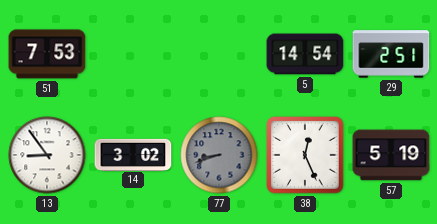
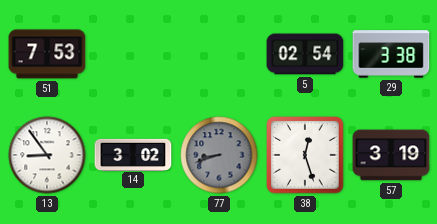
5: 14:54 -> 02:54 (305, 54)
29: 2:51 -> 3:38 (391, 54)
38: 12:26 -> 12:27 (305, 155)
57: 5:19 -> 3:19 (391, 155)
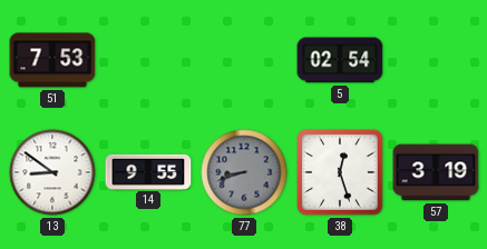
29: 3:38 -> none (391, 54)
13: 8:54 -> 8:51 (52, 172)
14: 3:02 -> 9:55 (148, 171)
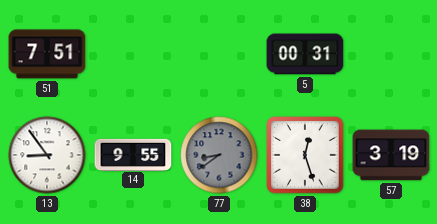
51: 7:53 -> 7:51 (47, 54)
5: 02:54 -> 00:31 (305, 54)
13: 8:51 -> 8:54 (47, 155)
77: 8:42 -> 8:39 (219, 155)
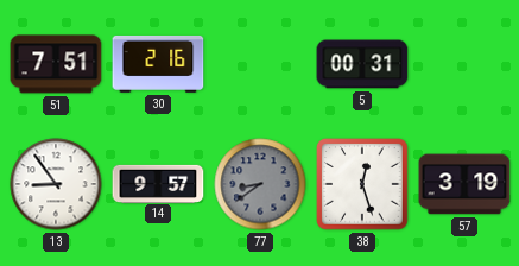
30: none -> 2:16 (158, 64)
14: 9:55 -> 9:57 (158, 183)
